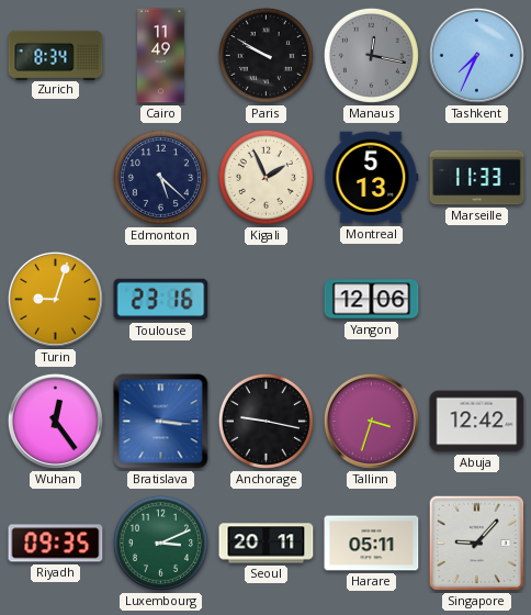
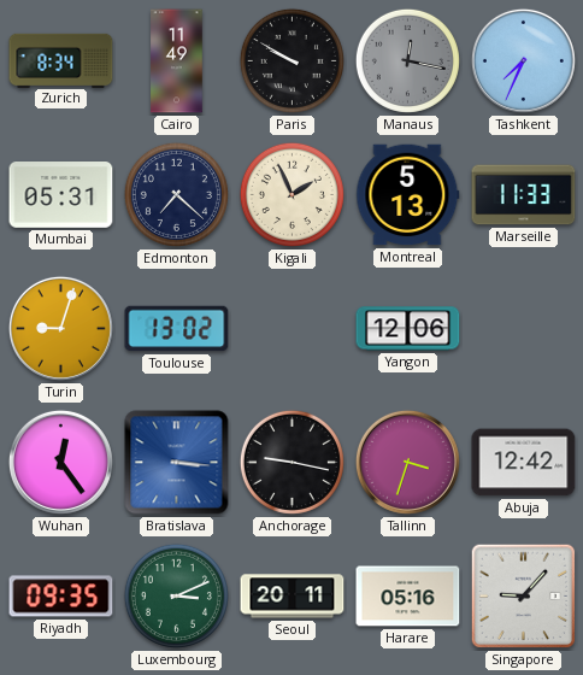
Mumbai: none -> 05:31 (61, 195)
Edmonton: 5:22 -> 7:22 (176, 194)
Toulouse: 23:16 -> 13:02 (177, 329)
Harare: 05:11 -> 05:16 (408, 597)
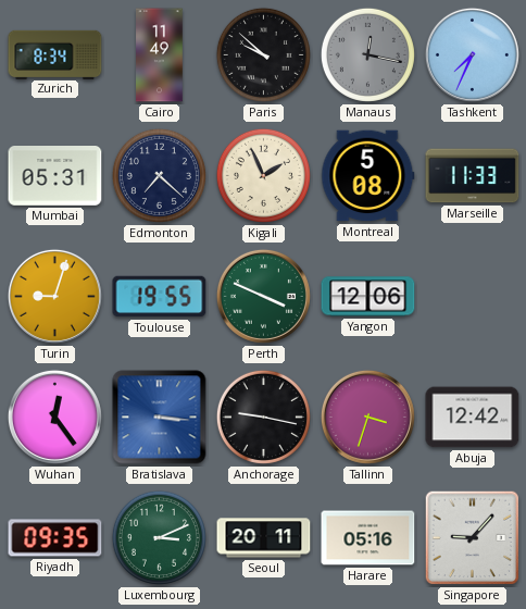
Paris: 9:50 -> 9:52 (263, 54)
Montreal: 5:13 -> 5:08 (368, 176)
Toulouse: 13:02 -> 19:55 (160, 297)
Perth: none -> 3:49 (263, 296)
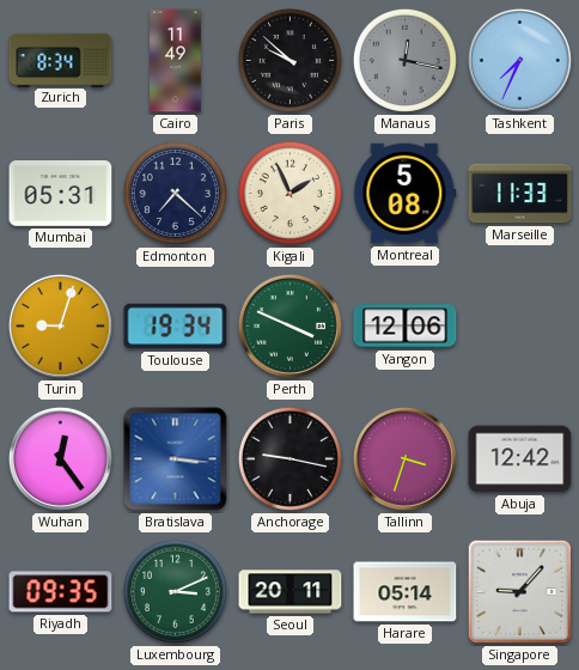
Toulouse: 19:55 -> 19:34 (176, 327)
Harare: 05:16 -> 05:14 (406, 592)
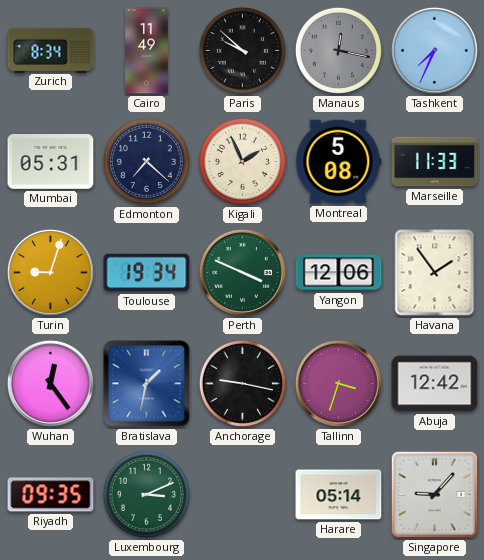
Havana: none -> 1:54 (435, 273)
Bratislava: 3:16 -> 1:32 (147, 384)
Seoul: 20:11 -> none (291, 592)
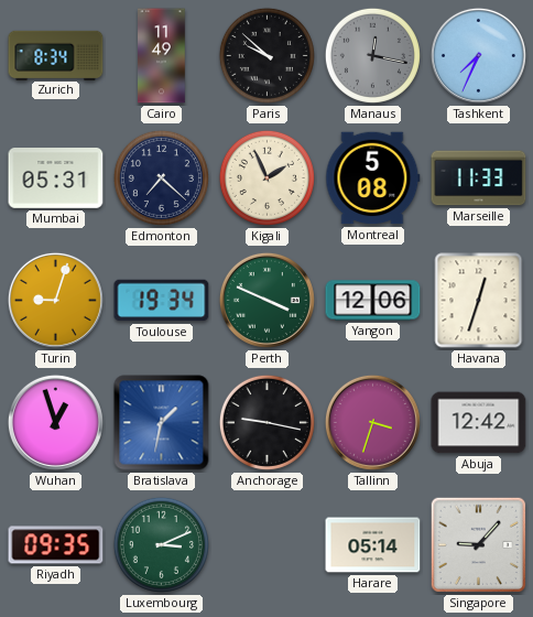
Havana: 1:54 -> 12:33 (479, 301)
Wuhan: 12:24 -> 12:57 (55, 422)
